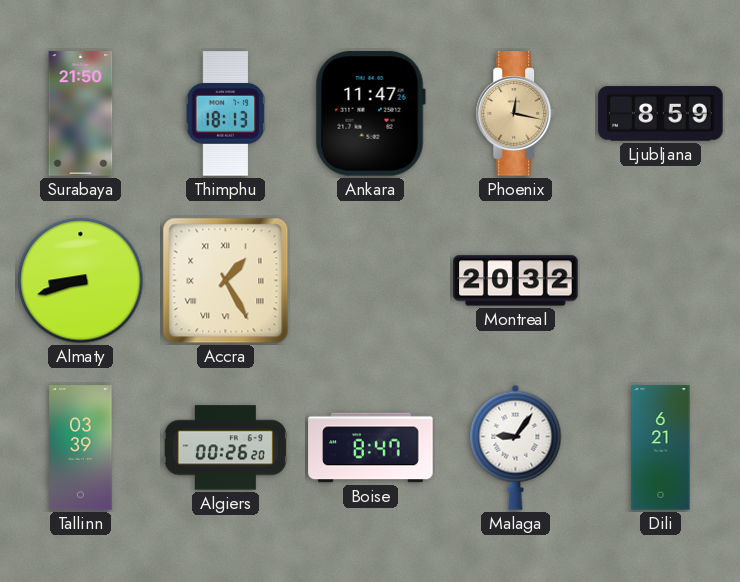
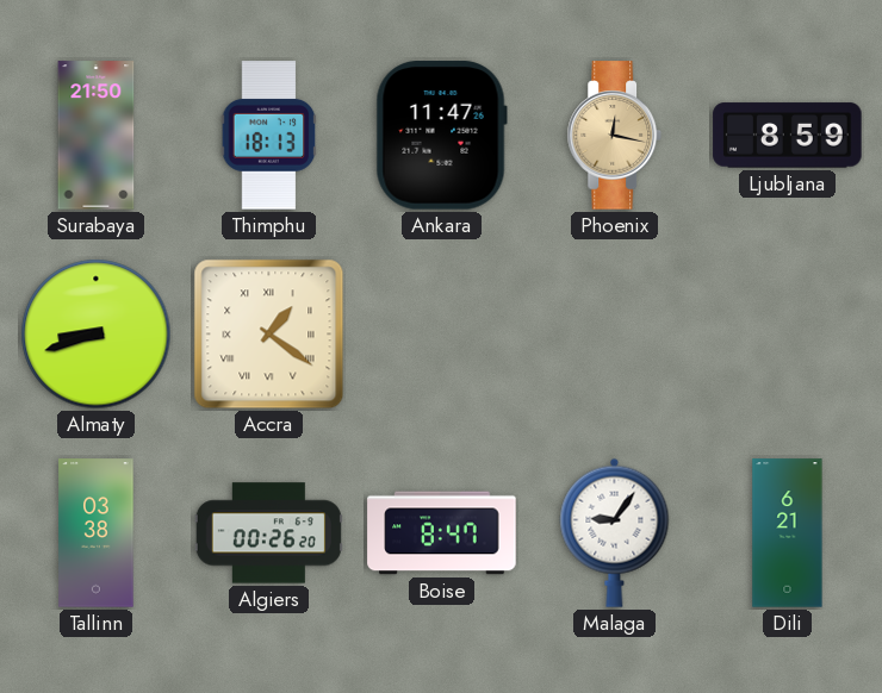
Accra: 1:25 -> 1:21 (269, 335)
Montreal: 20:32 -> none (516, 281)
Tallinn: 03:39 -> 03:38 (97, 533)
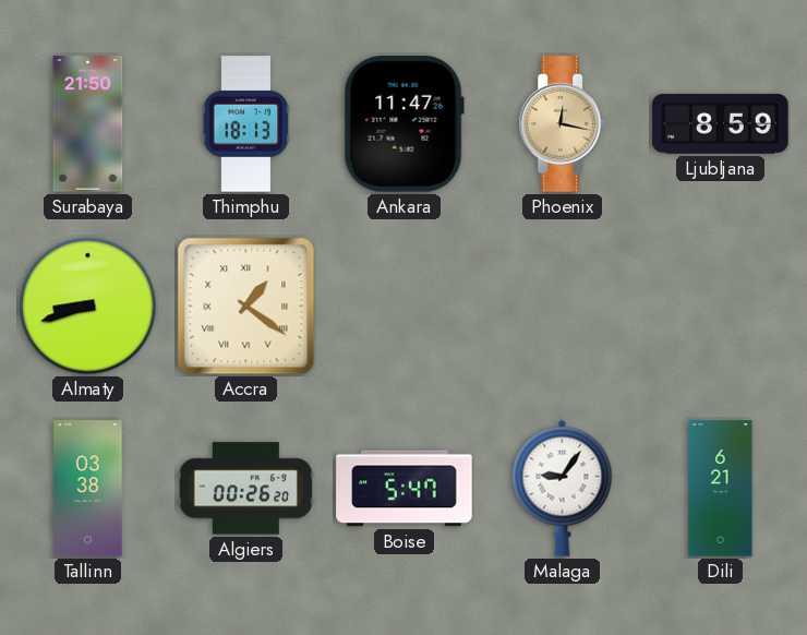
Boise: 8:47 -> 5:47 (405, 489)
